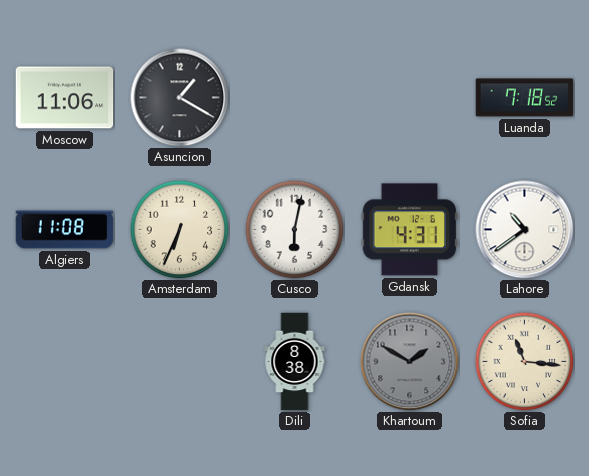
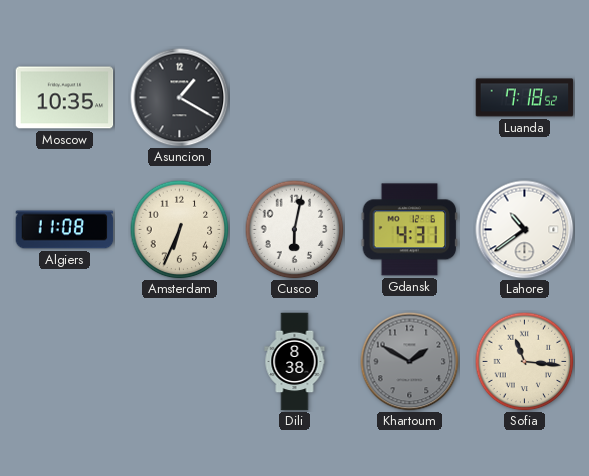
Moscow: 11:06 -> 10:35 (65, 98)
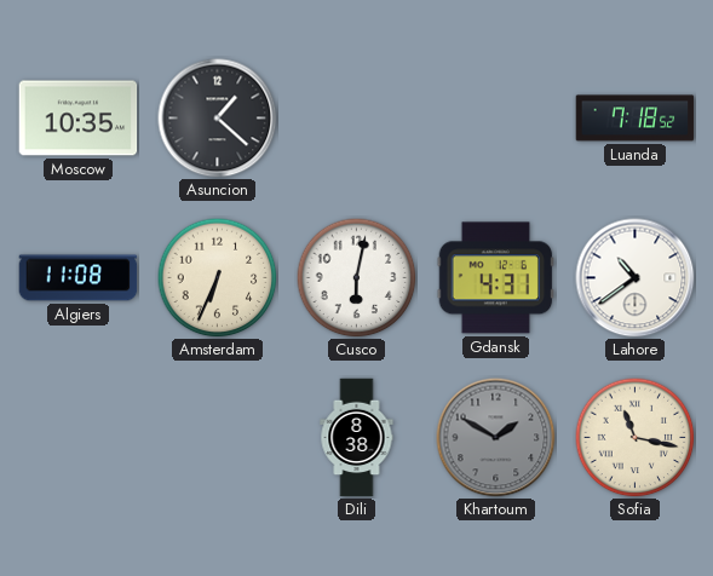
Asuncion: 1:20 -> 1:22 (218, 119)
Sofia: 11:16 -> 11:17 (636, 438)
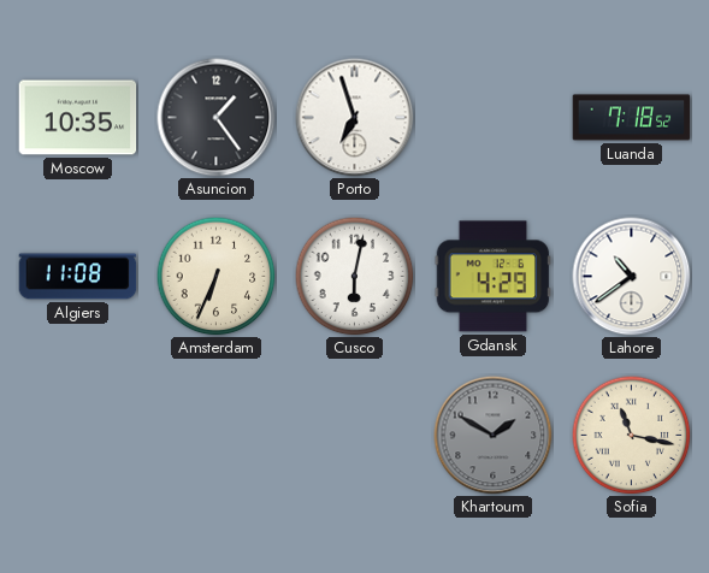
Asuncion: 1:22 -> 1:24 (217, 118)
Porto: none -> 6:57 (355, 118)
Gdansk: 4:31 -> 4:29 (494, 277)
Dili: 8:38 -> none (357, 438)
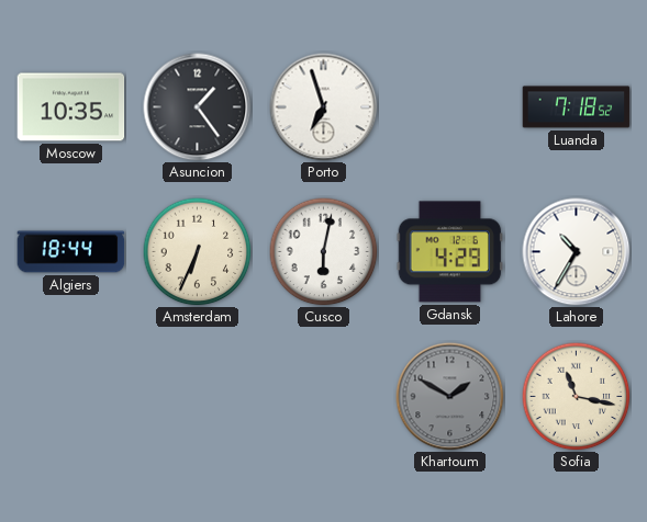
Algiers: 11:08 -> 18:44 (71, 252)
Lahore: 10:39 -> 10:35 (577, 252)
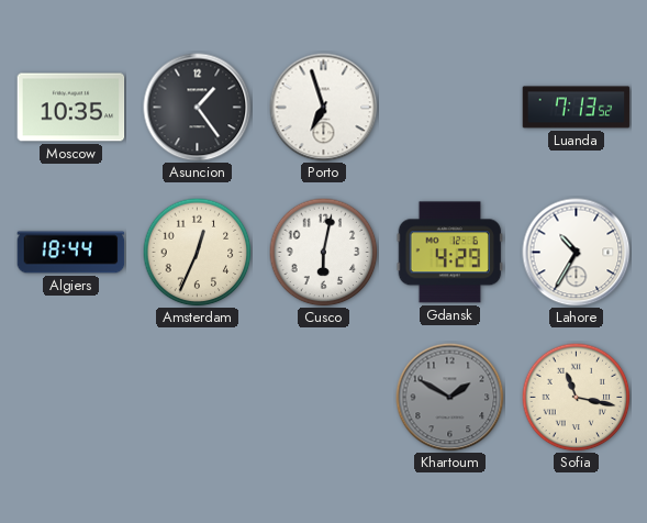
Luanda: 7:18 -> 7:13 (577, 108)
Amsterdam: 6:34 -> 12:34 (198, 253)
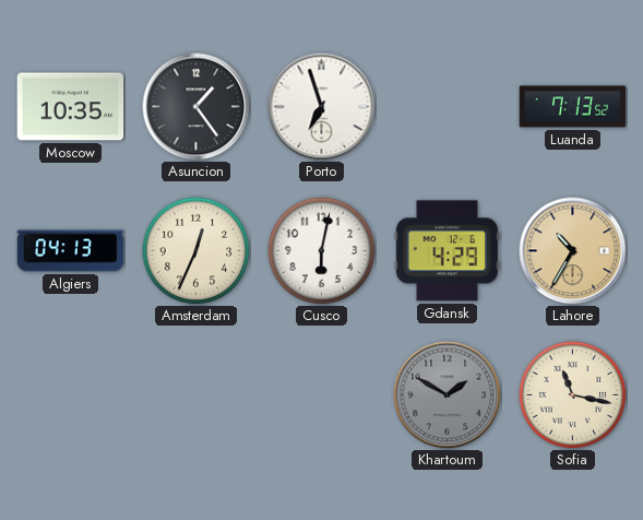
Algiers: 18:44 -> 04:13 (71, 251)
Lahore dial: white -> champagne (573, 251)
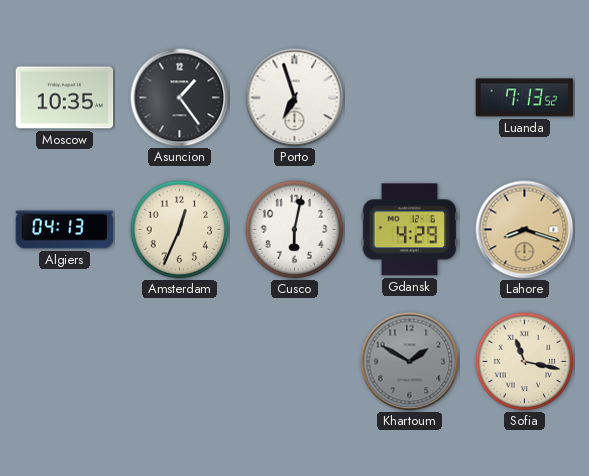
Lahore: 10:35 -> 8:18 (525, 230)
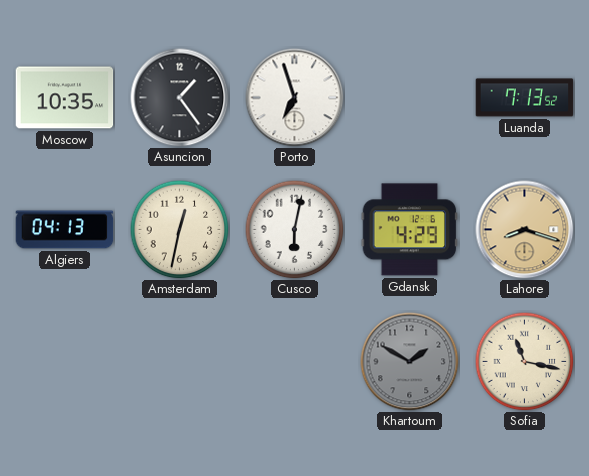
Amsterdam: 12:34 -> 12:32 (180, 230)
